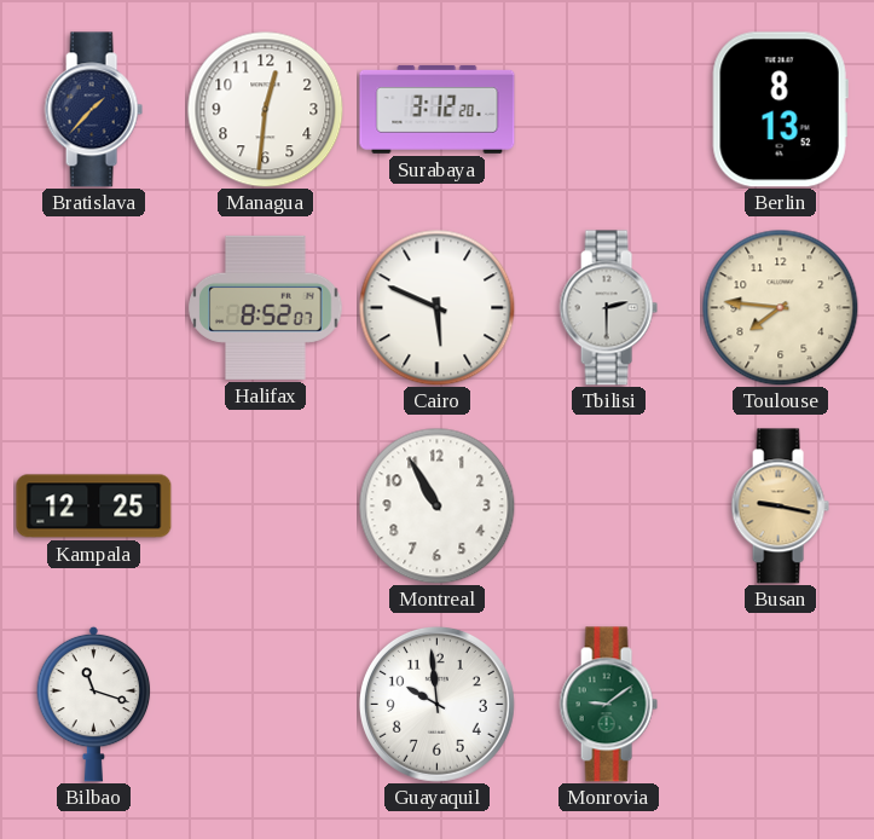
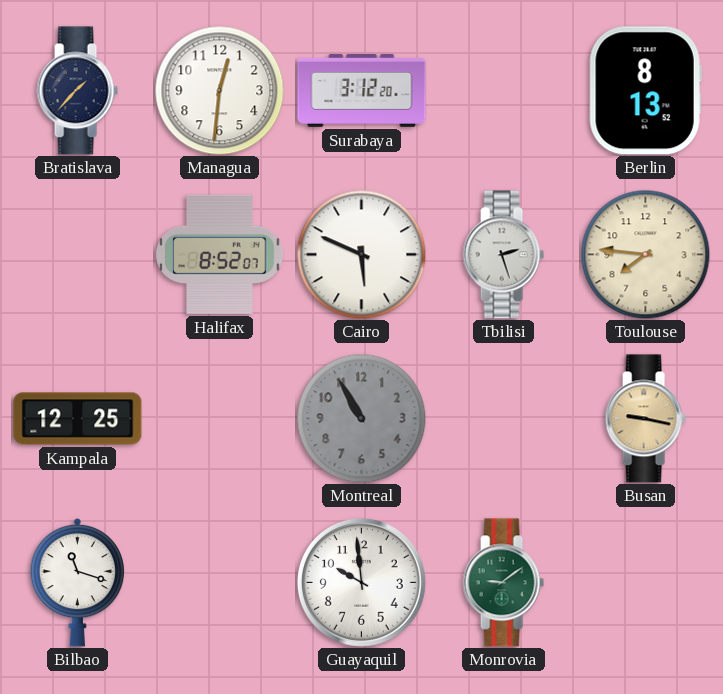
Tbilisi: 2:30 -> 2:27 (503, 255)
Montreal dial: white -> grey (361, 418)
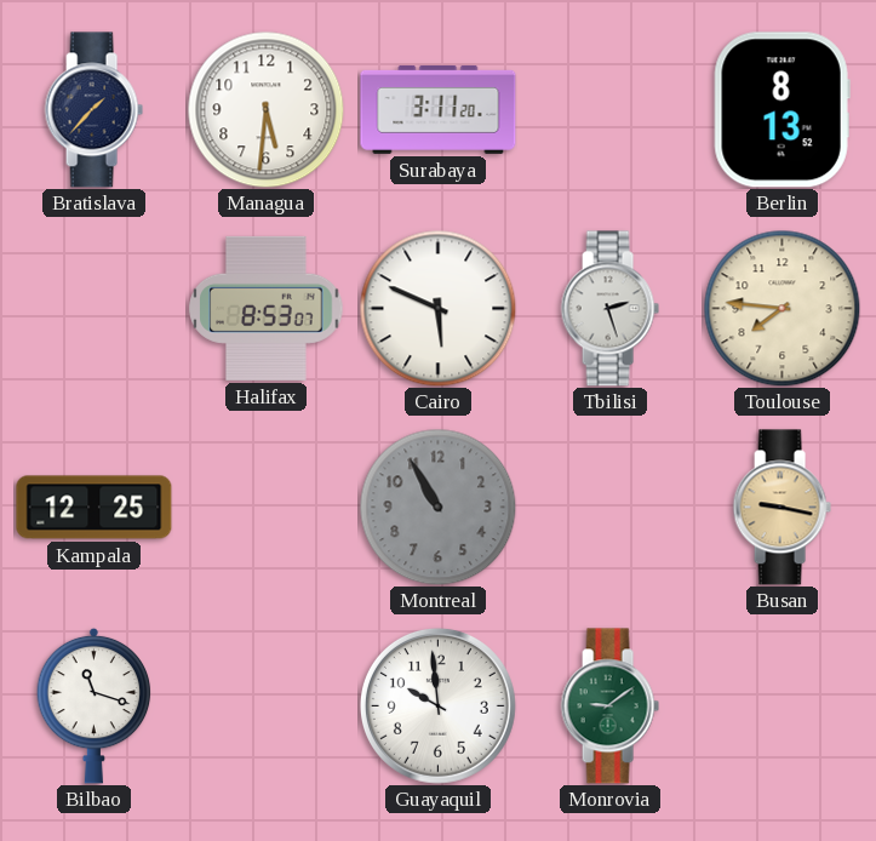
Managua: 12:31 -> 5:31 (265, 109)
Surabaya: 3:12 -> 3:11 (439, 109)
Halifax: 8:52 -> 8:53 (267, 308)
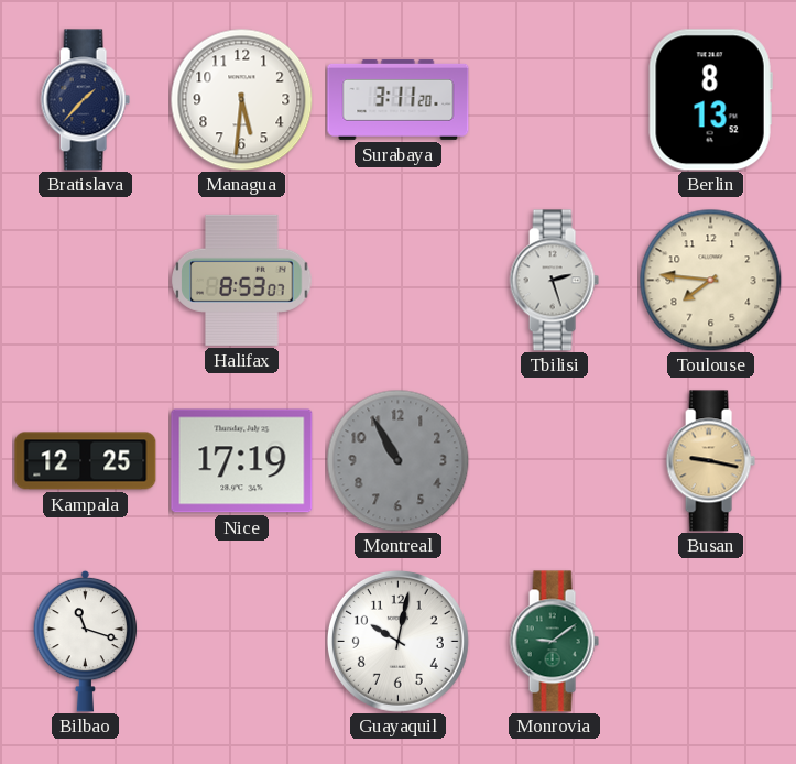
Cairo: 5:49 -> none (437, 308)
Nice: none -> 17:19 (242, 461)
Guayaquil: 9:59 -> 10:02 (397, 641)
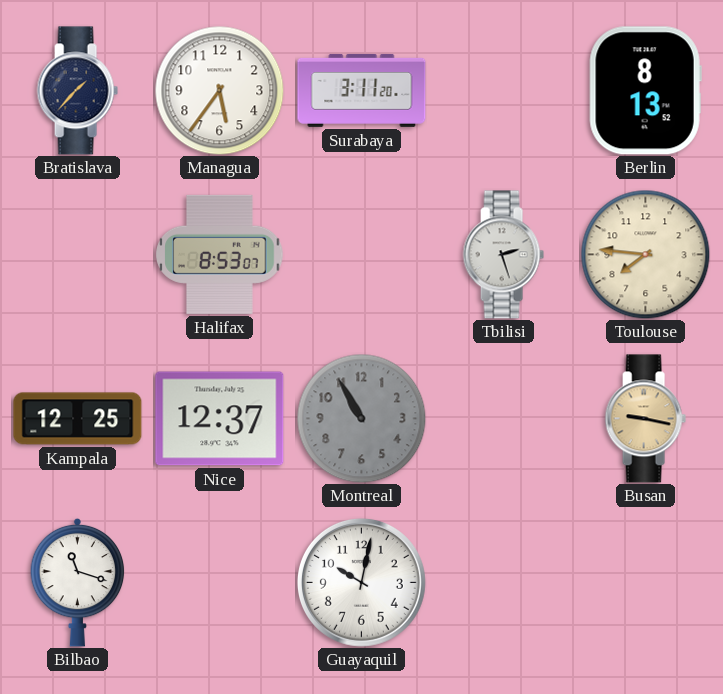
Managua: 5:31 -> 5:36 (219, 90)
Nice: 17:19 -> 12:37 (220, 419)
Monrovia: 9:09 -> none (554, 642)
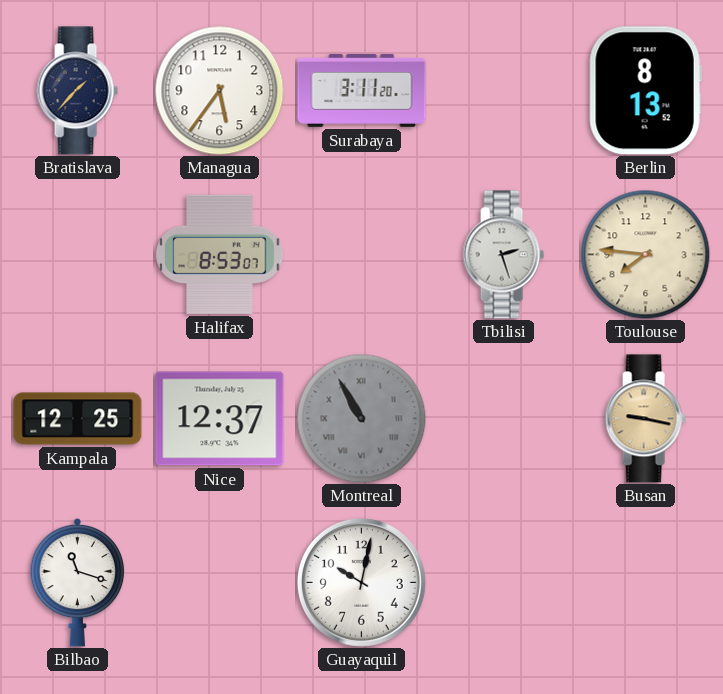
Montreal numerals: Arabic -> Roman (361, 418)
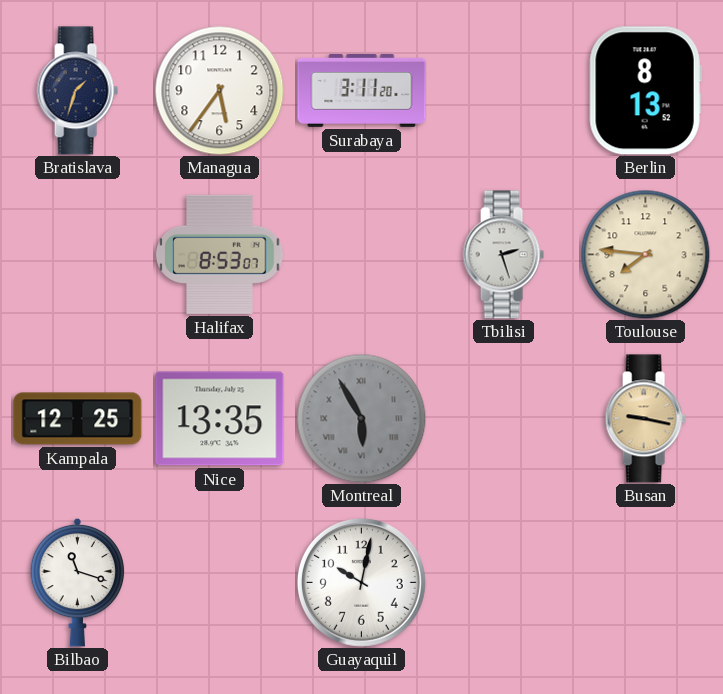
Bratislava: 1:37 -> 1:33 (77, 91)
Nice: 12:37 -> 13:35 (220, 419)
Montreal: 10:55 -> 5:55 (361, 418)
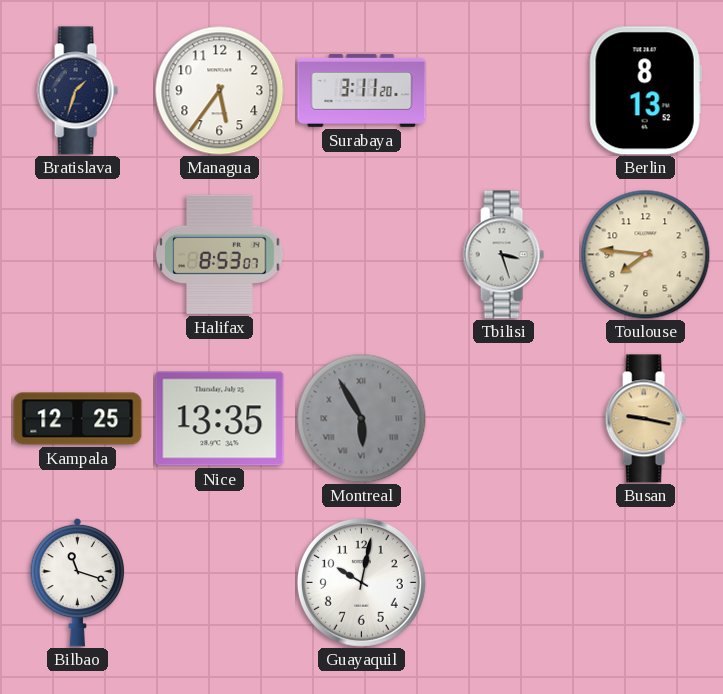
Tbilisi: 2:27 -> 3:27 (503, 255)
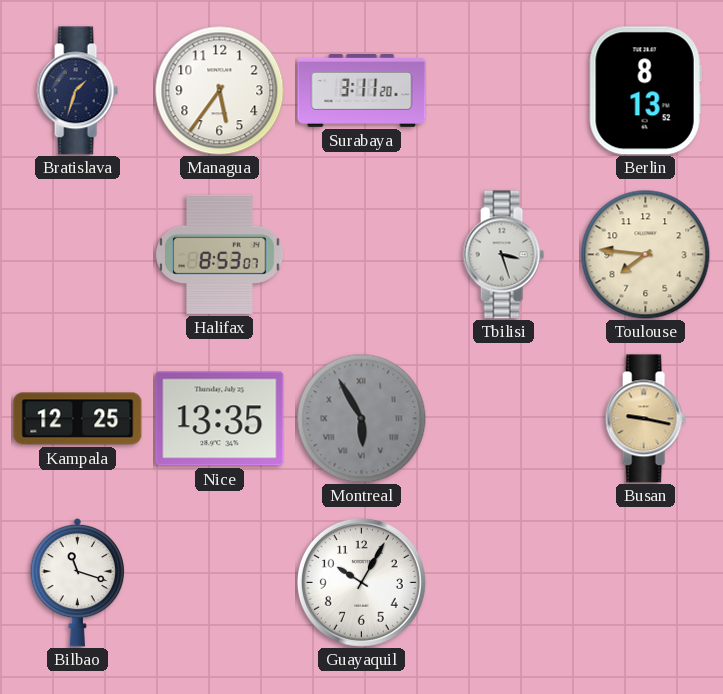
Guayaquil: 10:02 -> 10:05 (361, 582)
